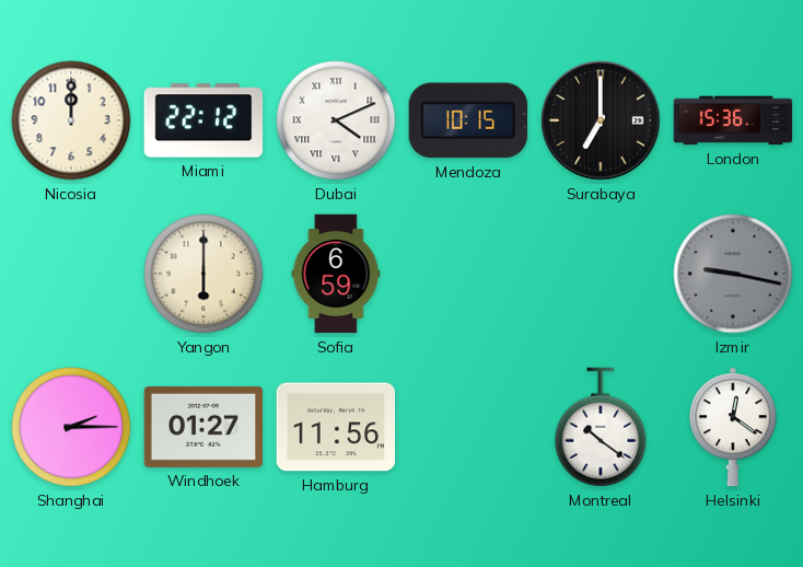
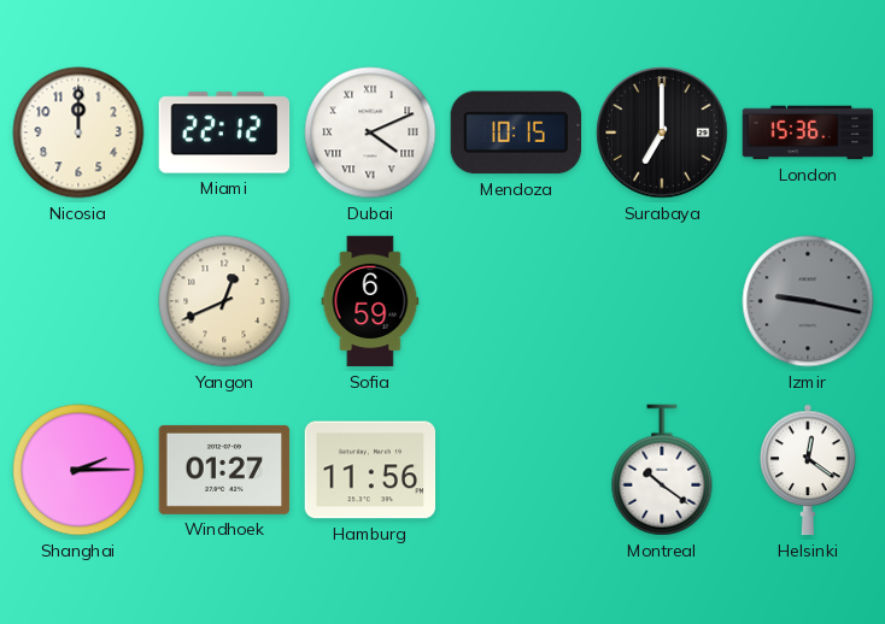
Yangon: 6:00 -> 12:41 (224, 301)
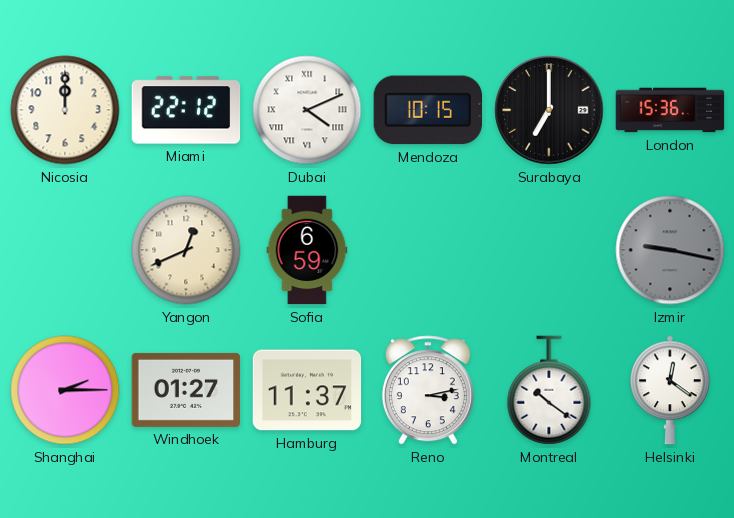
Hamburg: 11:56 -> 11:37 (307, 390)
Reno: none -> 3:13 (428, 390)
